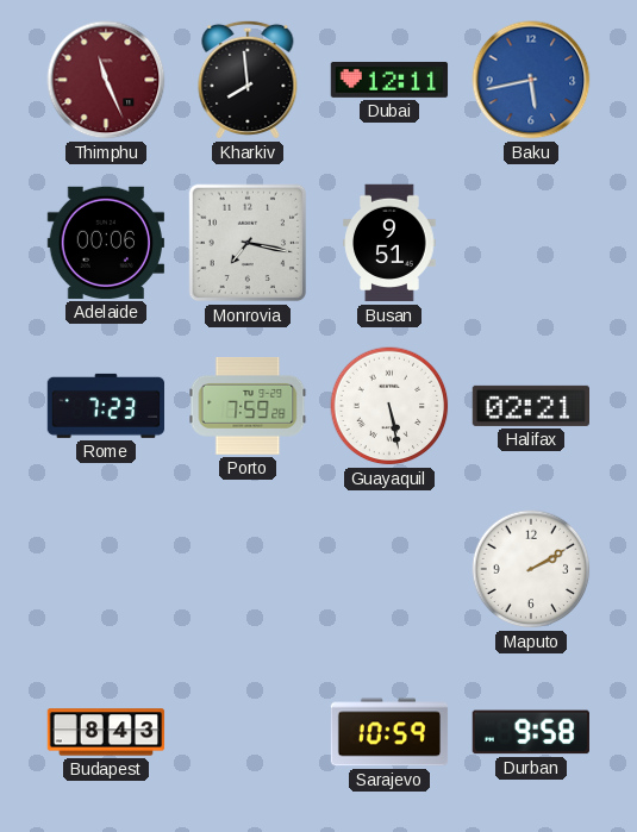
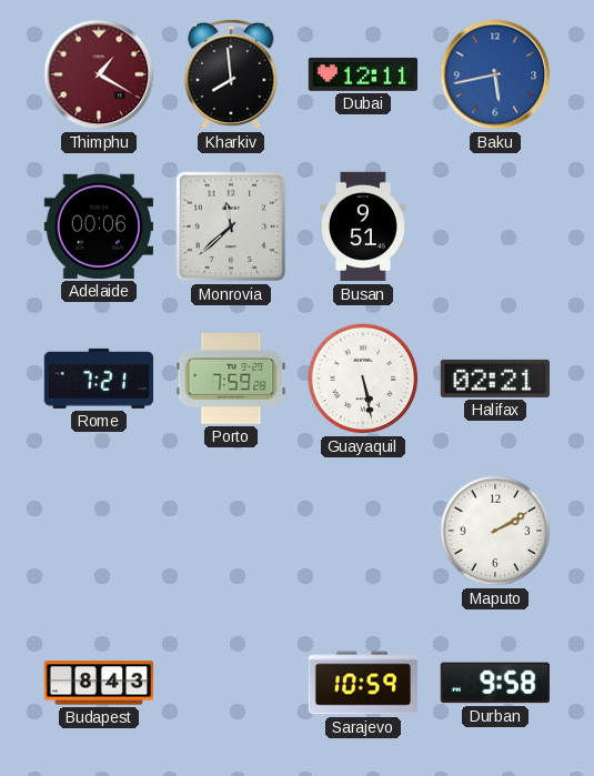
Thimphu: 11:26 -> 1:20 (99, 74)
Monrovia: 7:17 -> 11:38 (231, 226)
Rome: 7:23 -> 7:21 (98, 379)
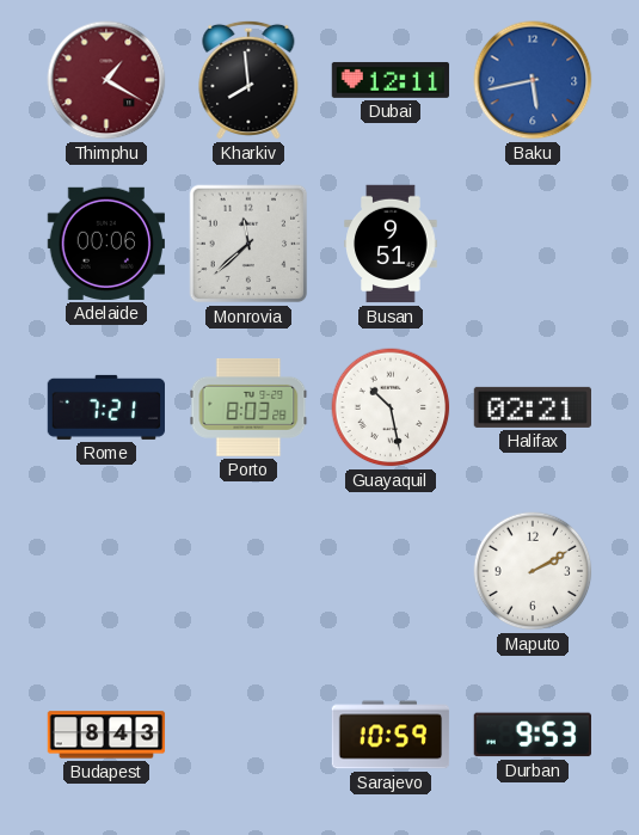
Porto: 7:59 -> 8:03 (248, 407)
Guayaquil: 5:28 -> 10:28 (391, 407)
Durban: 9:58 -> 9:53 (533, 735)
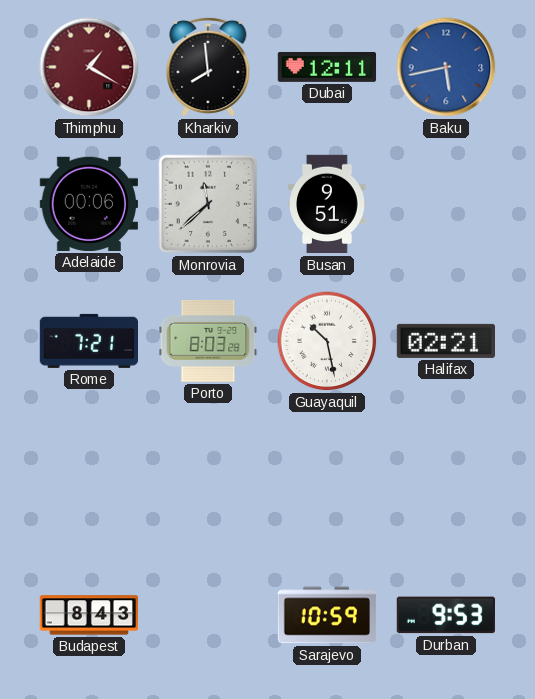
Maputo: 2:10 -> none (533, 571)
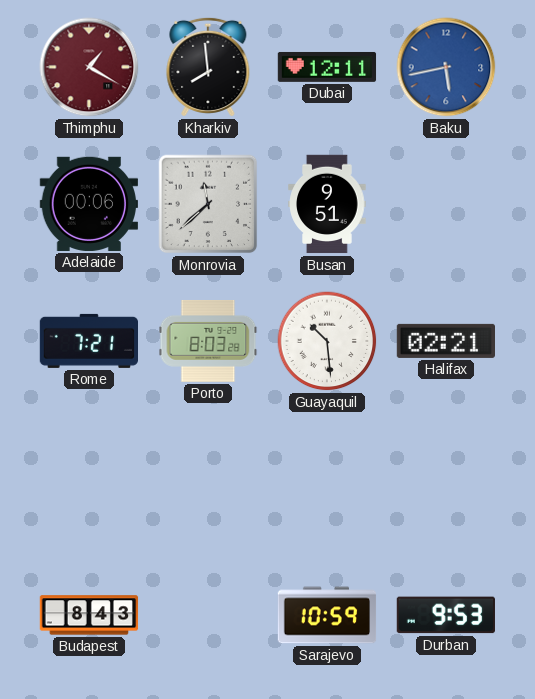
Guayaquil: 10:28 -> 10:29 (327, 341)
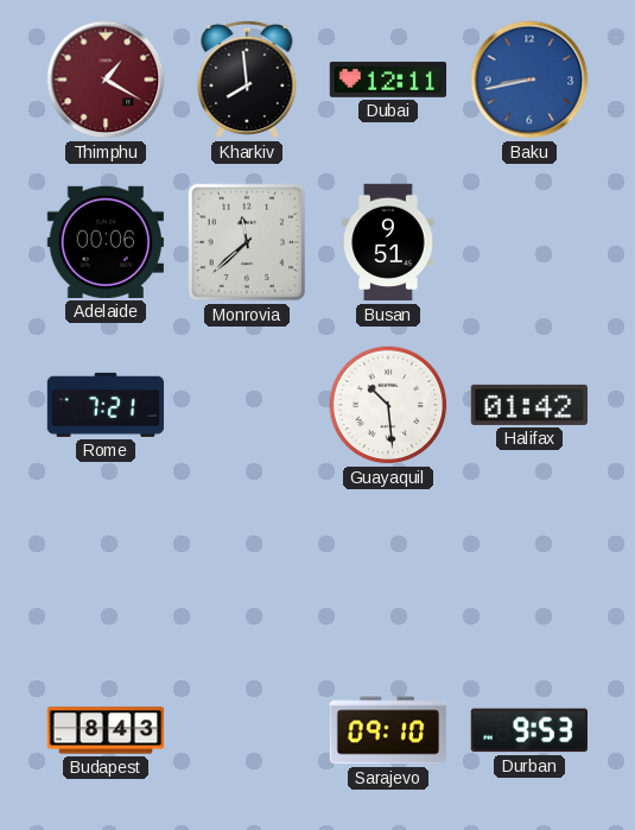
Baku: 5:43 -> 8:43 (529, 80)
Porto: 8:03 -> none (208, 341)
Halifax: 02:21 -> 01:42 (528, 405)
Sarajevo: 10:59 -> 09:10 (388, 730)
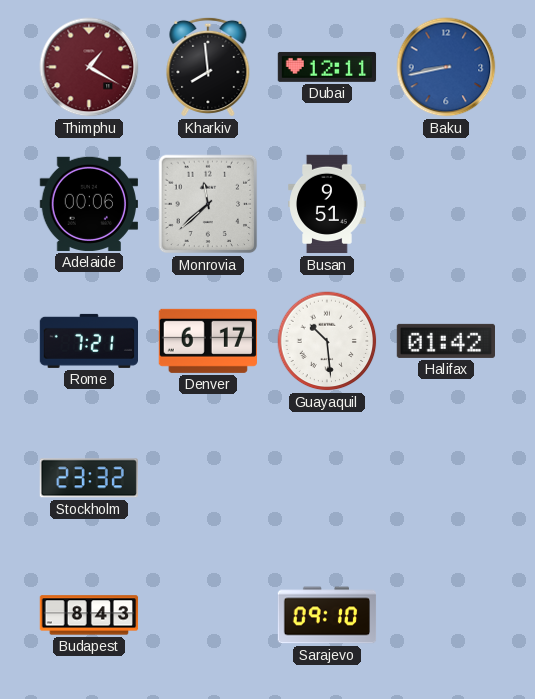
Denver: none -> 6:17 (208, 341)
Stockholm: none -> 23:32 (89, 478)
Durban: 9:53 -> none (529, 730)
